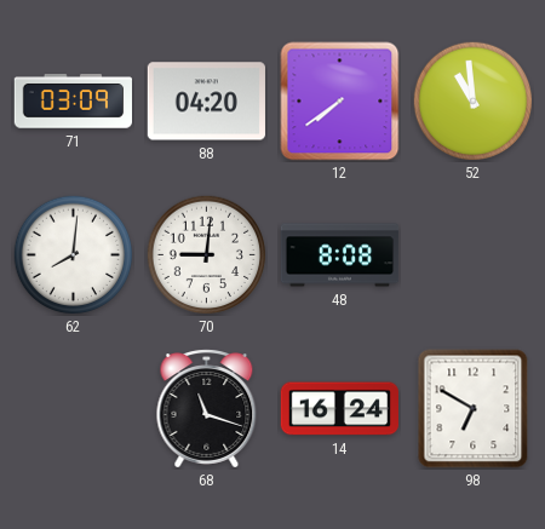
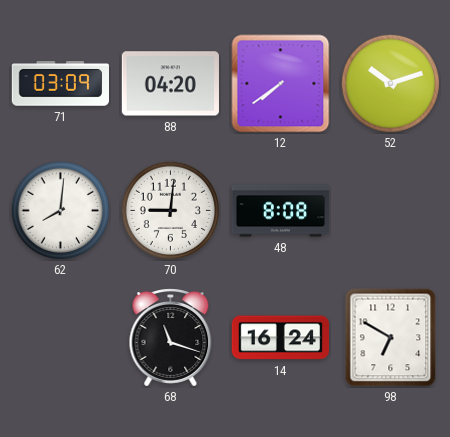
52: 10:59 -> 10:12 (391, 84)
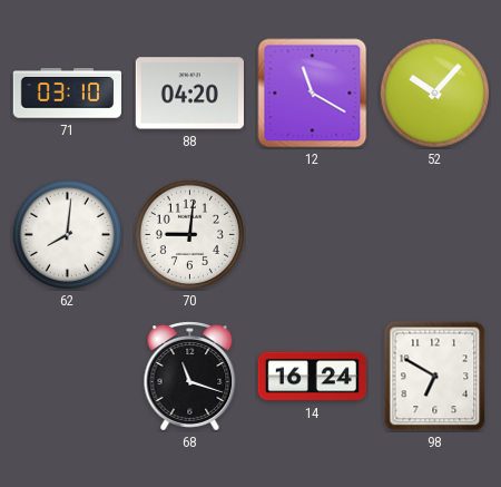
71: 03:09 -> 03:10 (67, 94)
12: 7:39 -> 11:20 (313, 94)
52: 10:12 -> 10:07 (435, 94)
48: 8:08 -> none (281, 211)
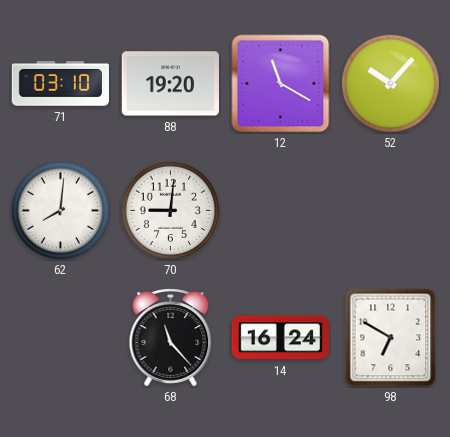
88: 04:20 -> 19:20 (170, 84)
68: 11:18 -> 11:23 (171, 338)
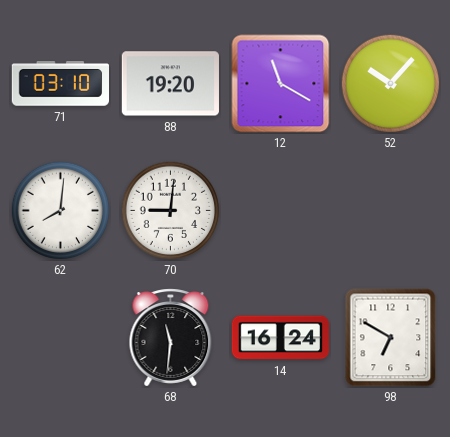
68: 11:23 -> 11:31 (171, 338)
